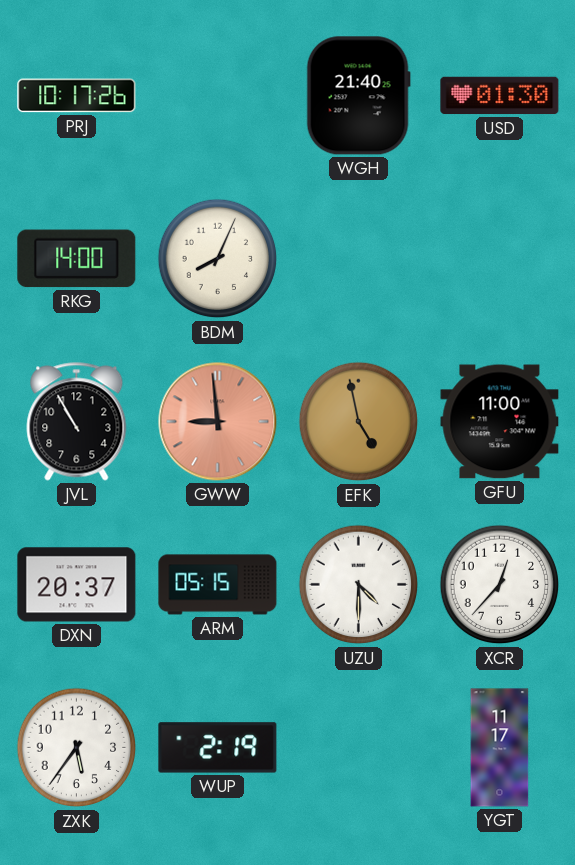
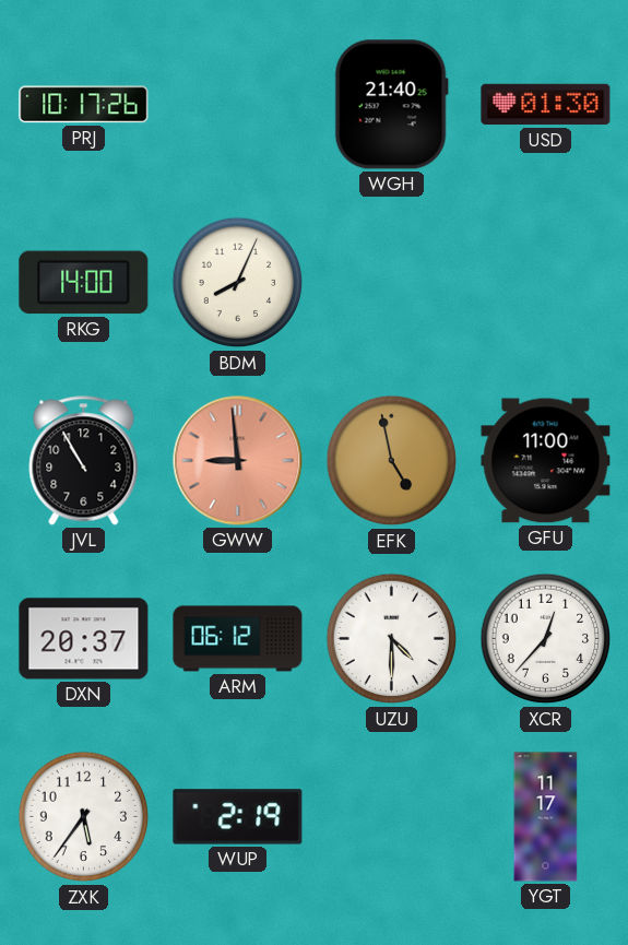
ARM: 05:15 -> 06:12 (238, 639)
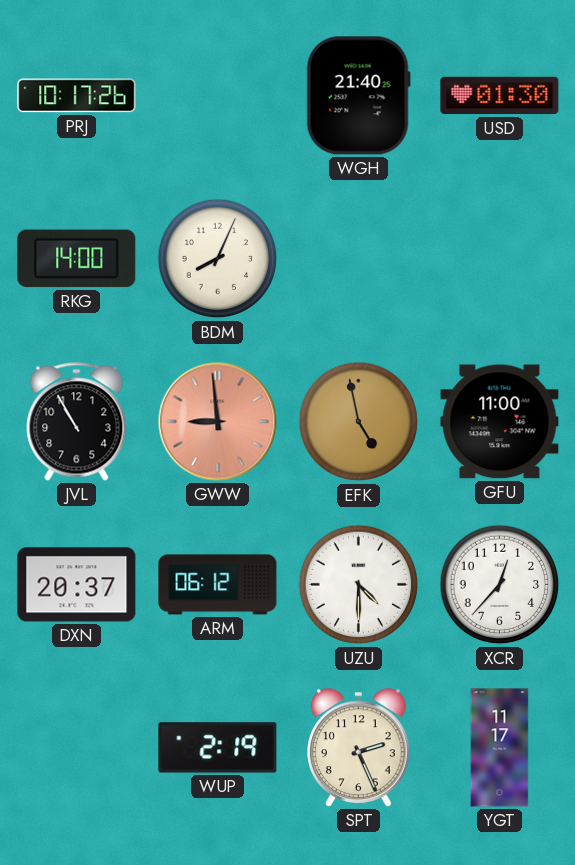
ZXK: 5:36 -> none (84, 817)
SPT: none -> 2:26 (359, 748)
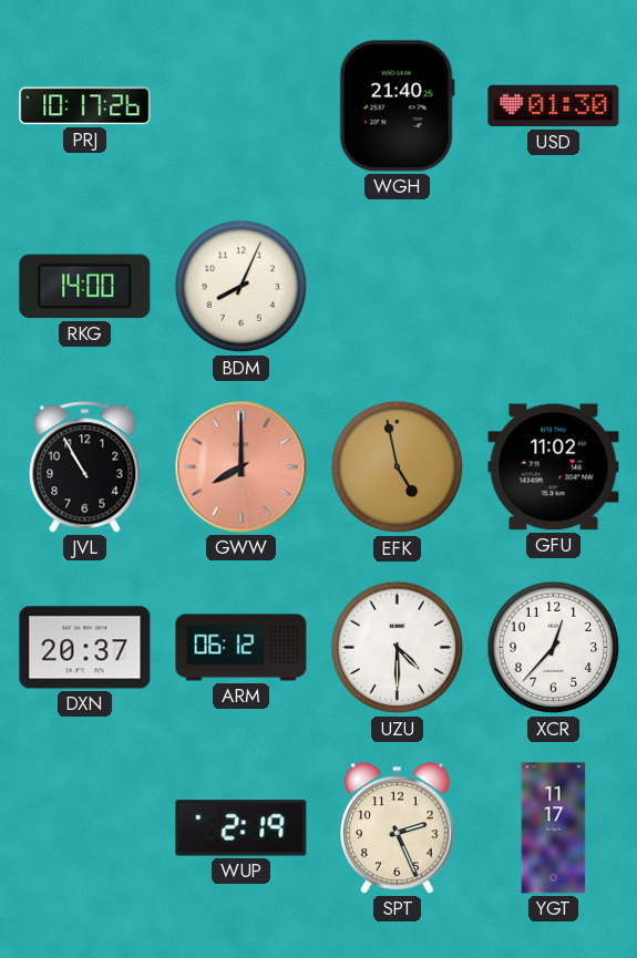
GWW: 8:59 -> 8:00 (242, 467)
GFU: 11:00 -> 11:02 (554, 467)
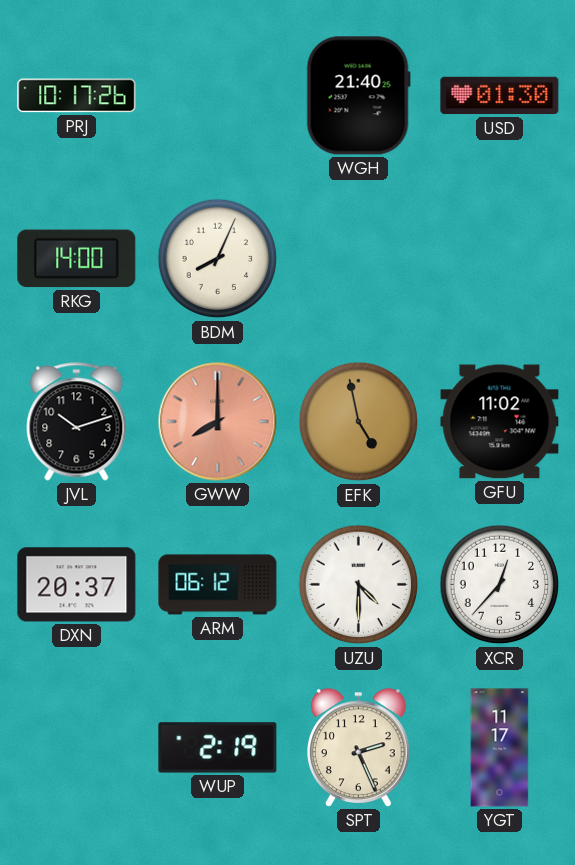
JVL: 10:55 -> 10:12 (77, 422)
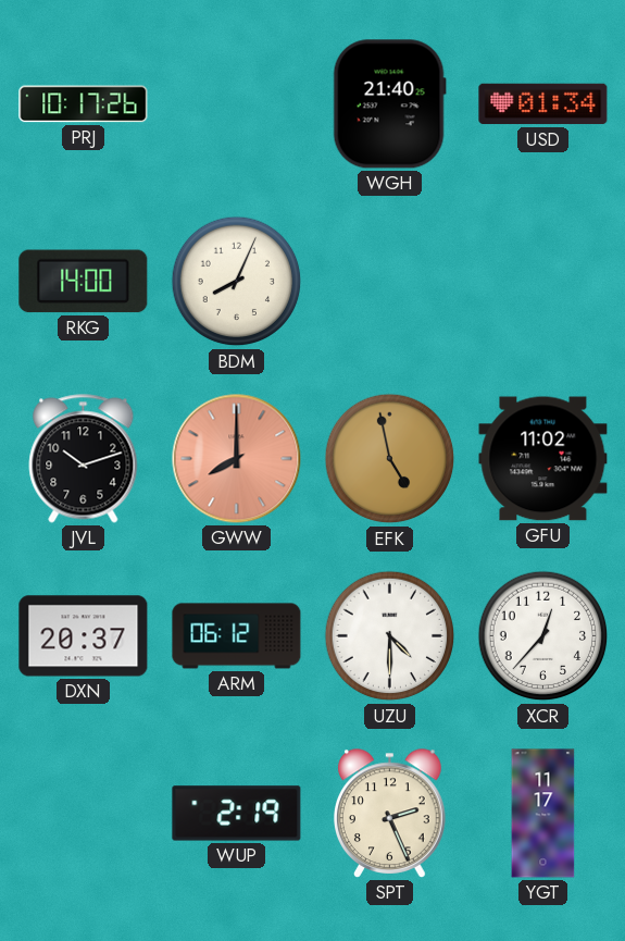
USD: 01:30 -> 01:34 (543, 104)
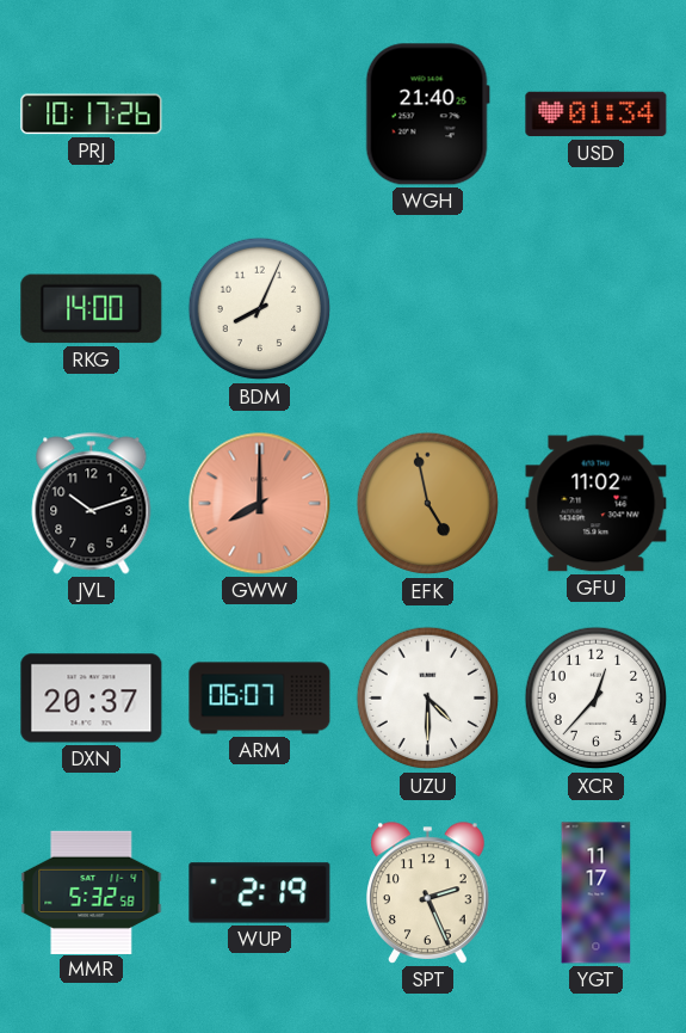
ARM: 06:12 -> 06:07 (260, 699)
MMR: none -> 5:32 (92, 892)
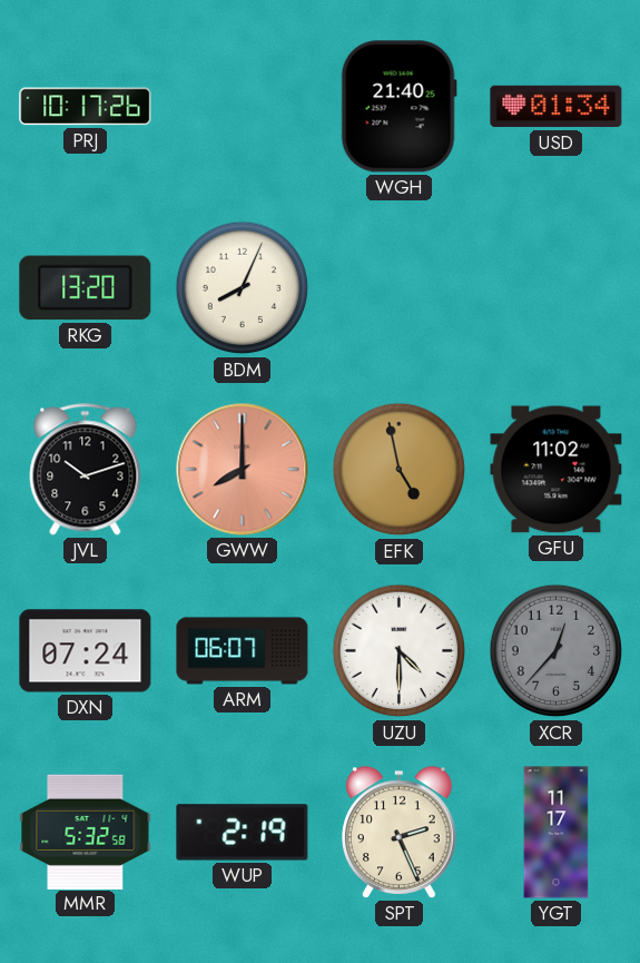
RKG: 14:00 -> 13:20 (86, 288)
DXN: 20:37 -> 07:24 (86, 651)
XCR dial: white -> grey (557, 651)
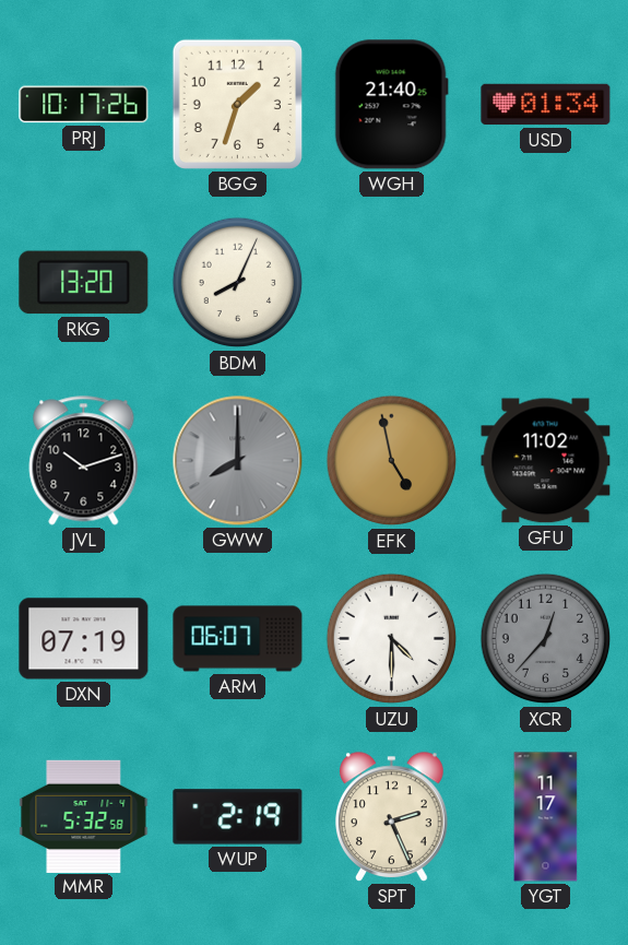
BGG: none -> 1:33 (237, 104)
GWW dial: salmon -> grey (238, 461)
DXN: 07:24 -> 07:19 (84, 639)
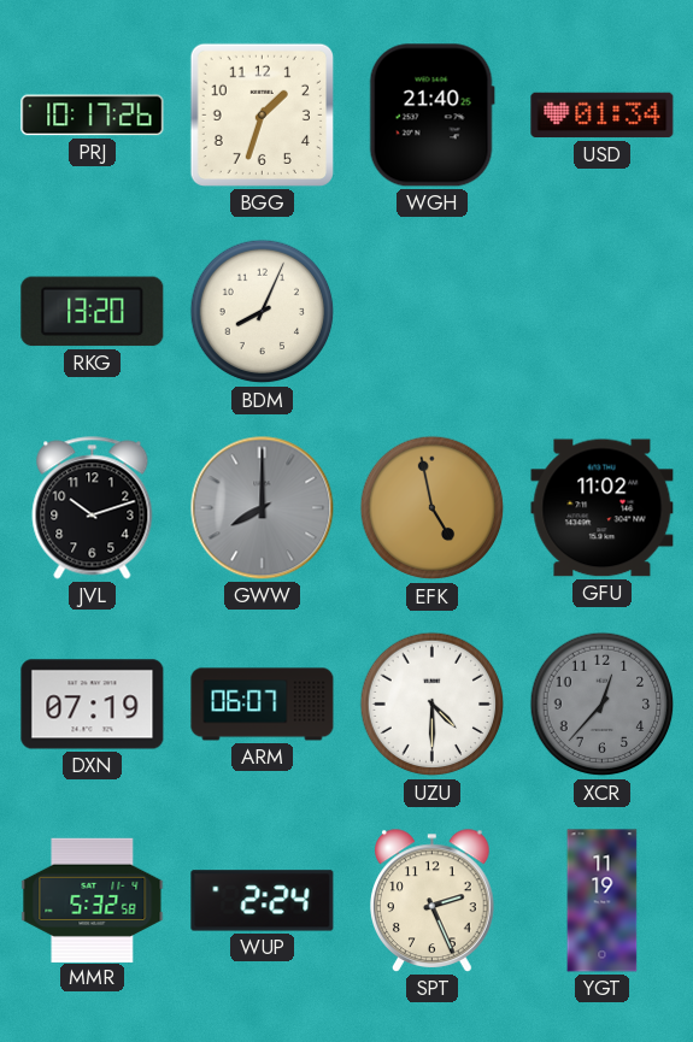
WUP: 2:19 -> 2:24 (263, 901)
YGT: 11:17 -> 11:19 (603, 901)
